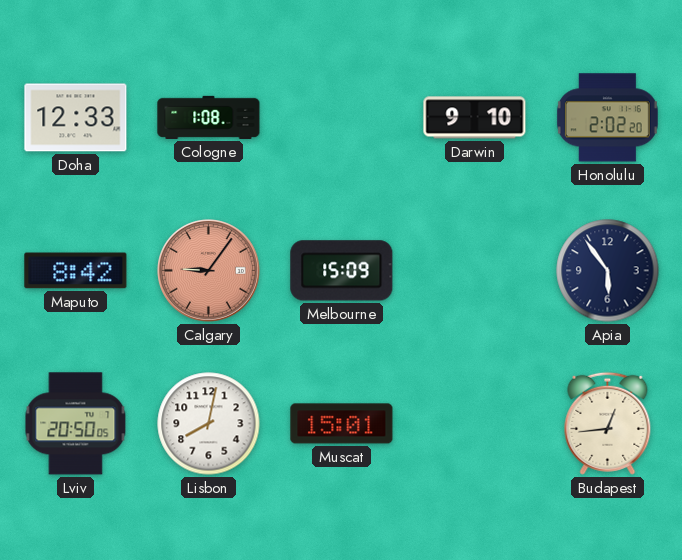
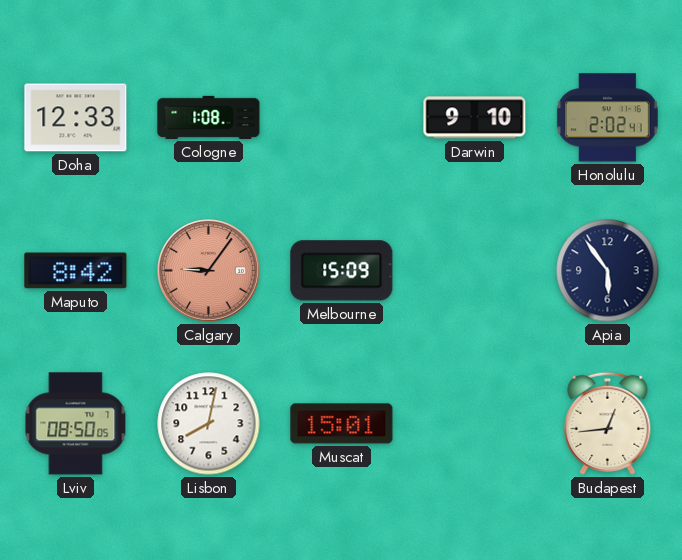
Honolulu: 2:02:20 -> 2:02:41 (607, 118)
Lviv: 20:50 -> 08:50 (76, 424)
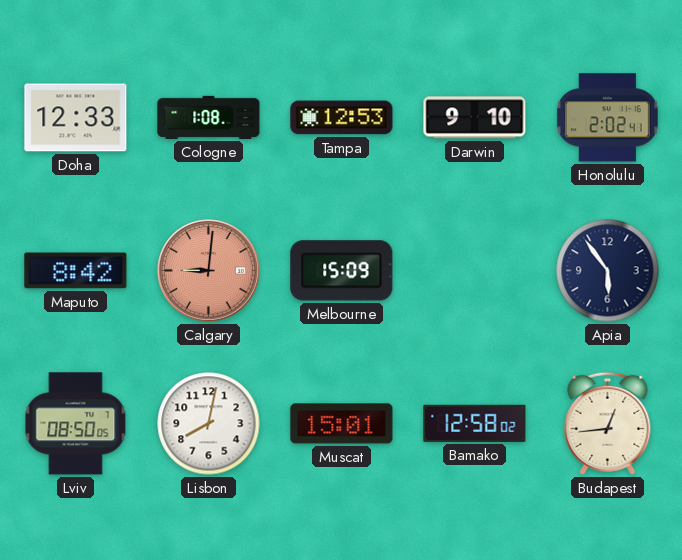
Tampa: none -> 12:53 (342, 118)
Calgary: 9:06 -> 9:01 (209, 271)
Bamako: none -> 12:58 (475, 423)
